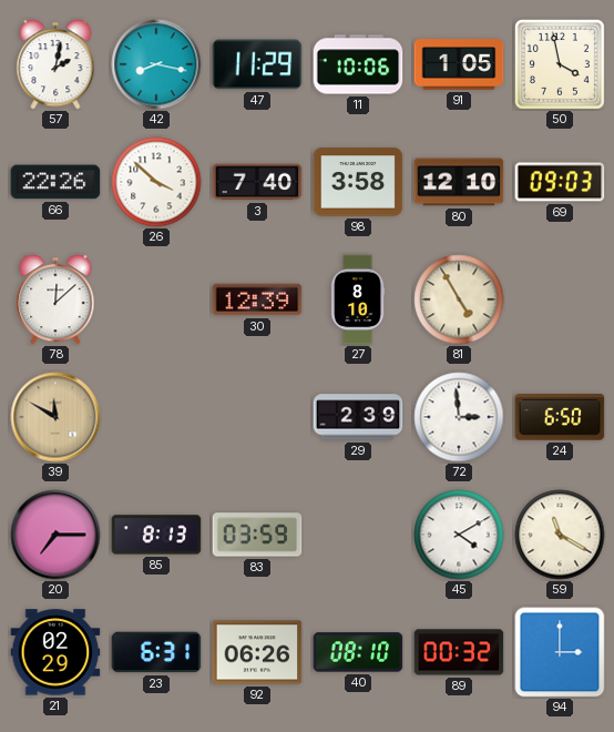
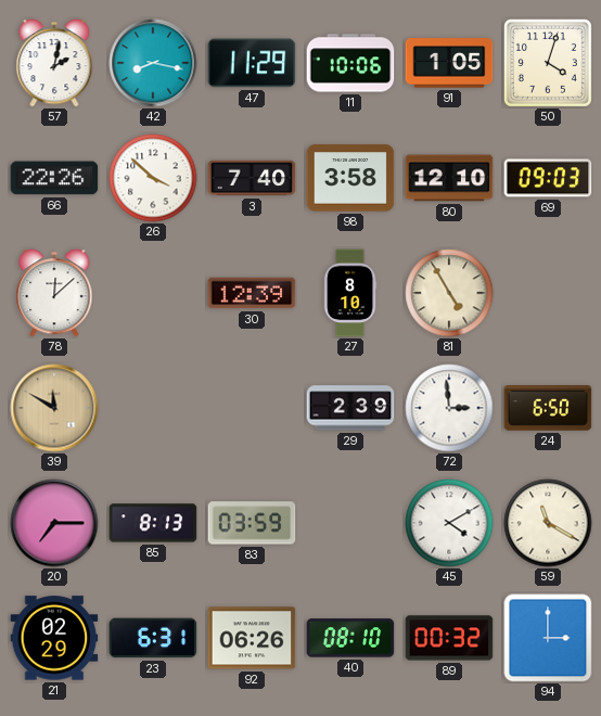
50: 3:58 -> 4:03 (548, 63)
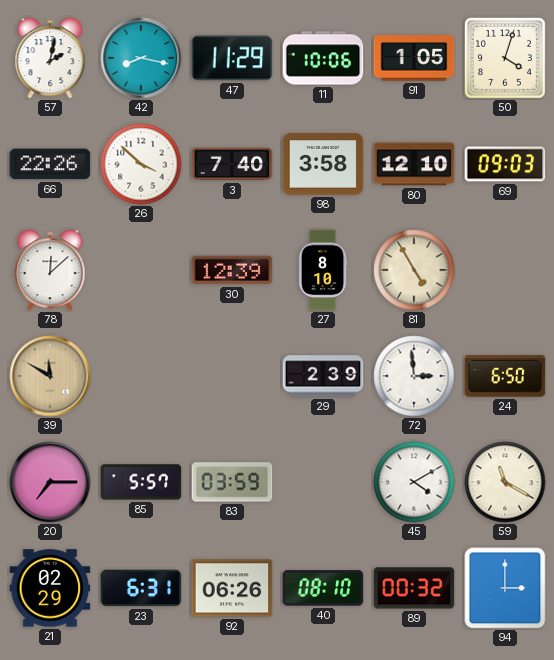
85: 8:13 -> 5:57 (141, 482)
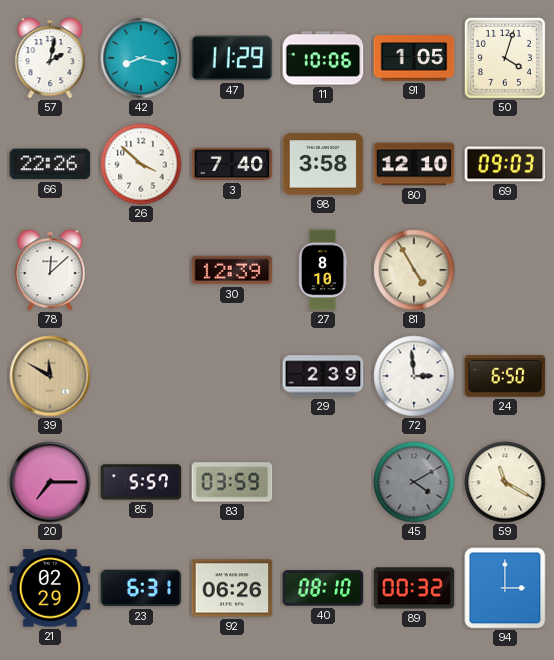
45 dial: white -> grey (414, 482)
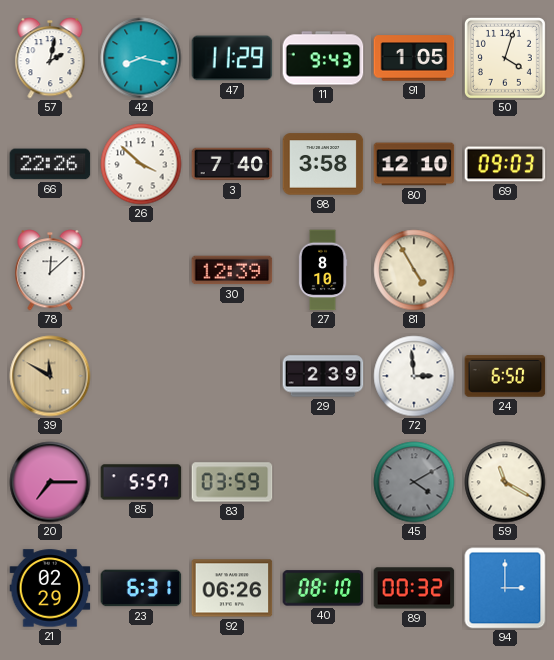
11: 10:06 -> 9:43 (323, 58)
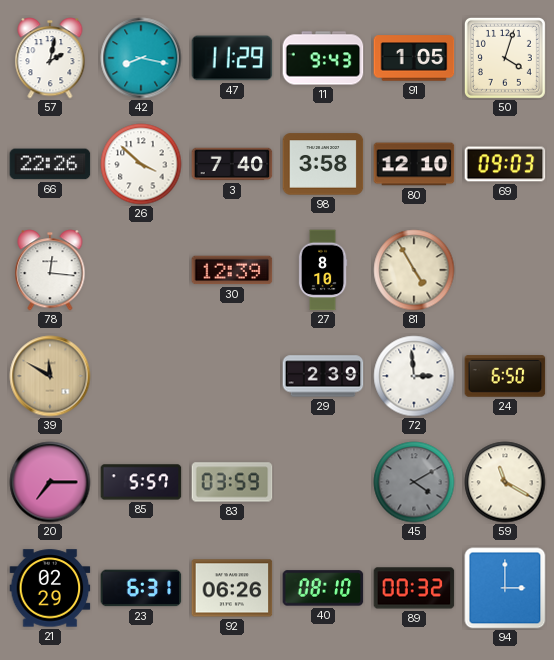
78: 12:08 -> 12:16 (50, 270)
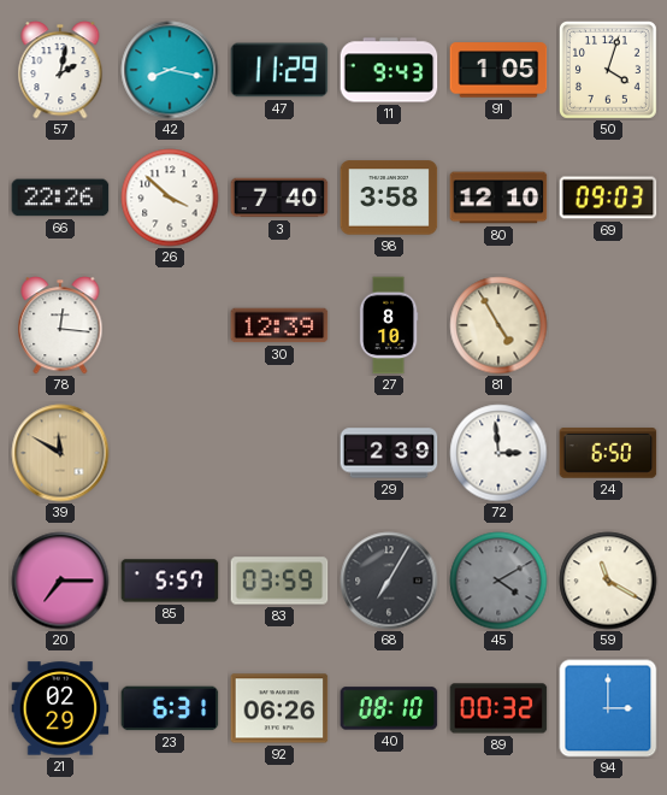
68: none -> 7:05 (389, 581)
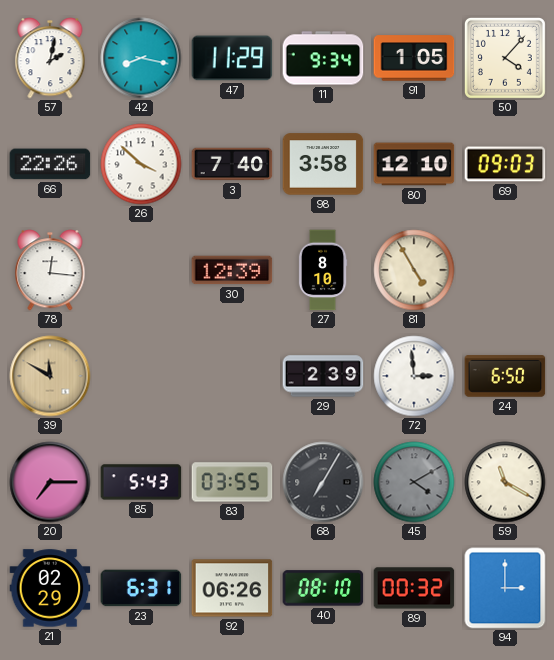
11: 9:43 -> 9:34 (323, 58)
50: 4:03 -> 4:07 (505, 58)
85: 5:57 -> 5:43 (141, 482)
83: 03:59 -> 03:55 (232, 482)
